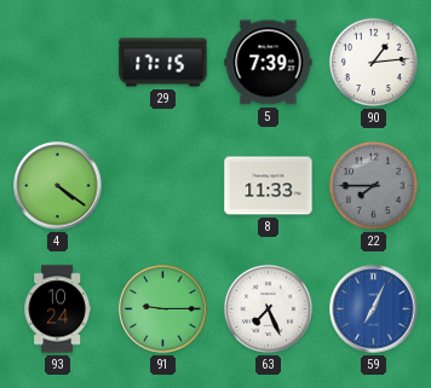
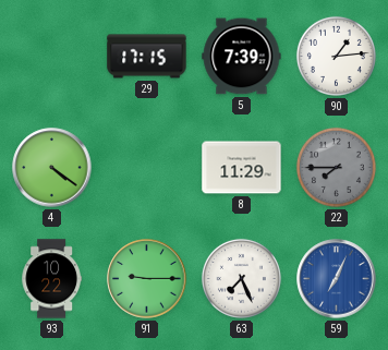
8: 11:33 -> 11:29 (242, 168)
93: 10:24 -> 10:22 (51, 279)
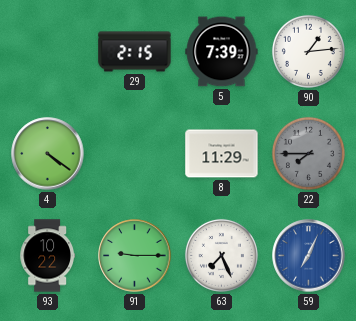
29: 17:15 -> 2:15 (135, 52)
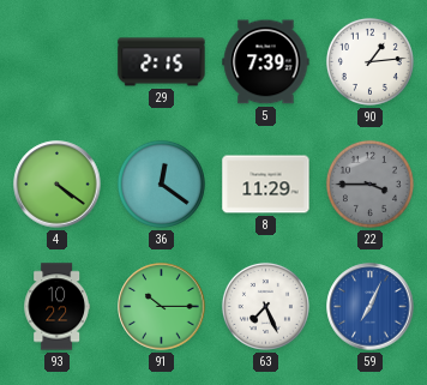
36: none -> 12:21 (161, 184)
22: 7:45 -> 3:45 (369, 184)
91: 9:15 -> 10:15 (162, 307)
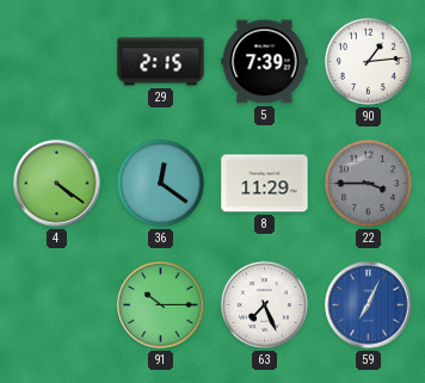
93: 10:22 -> none (56, 307)
